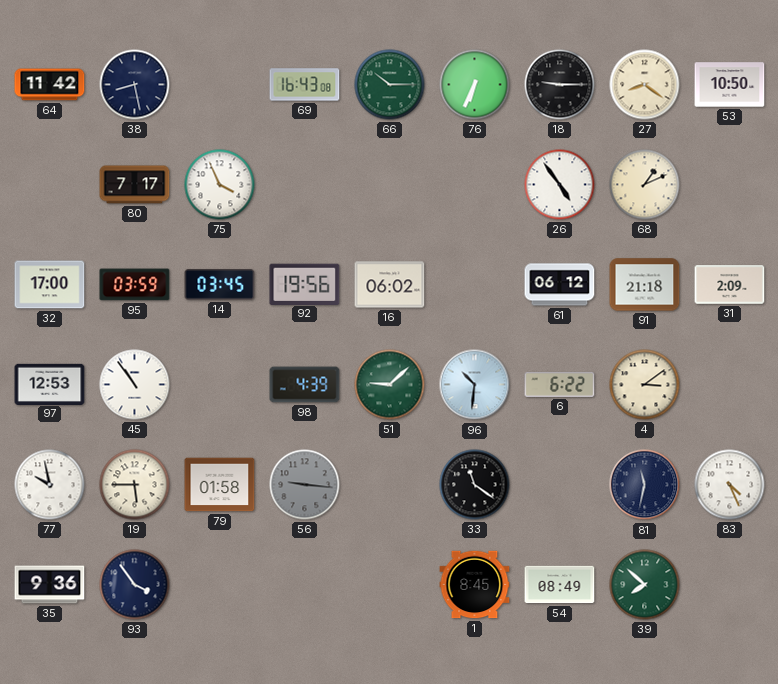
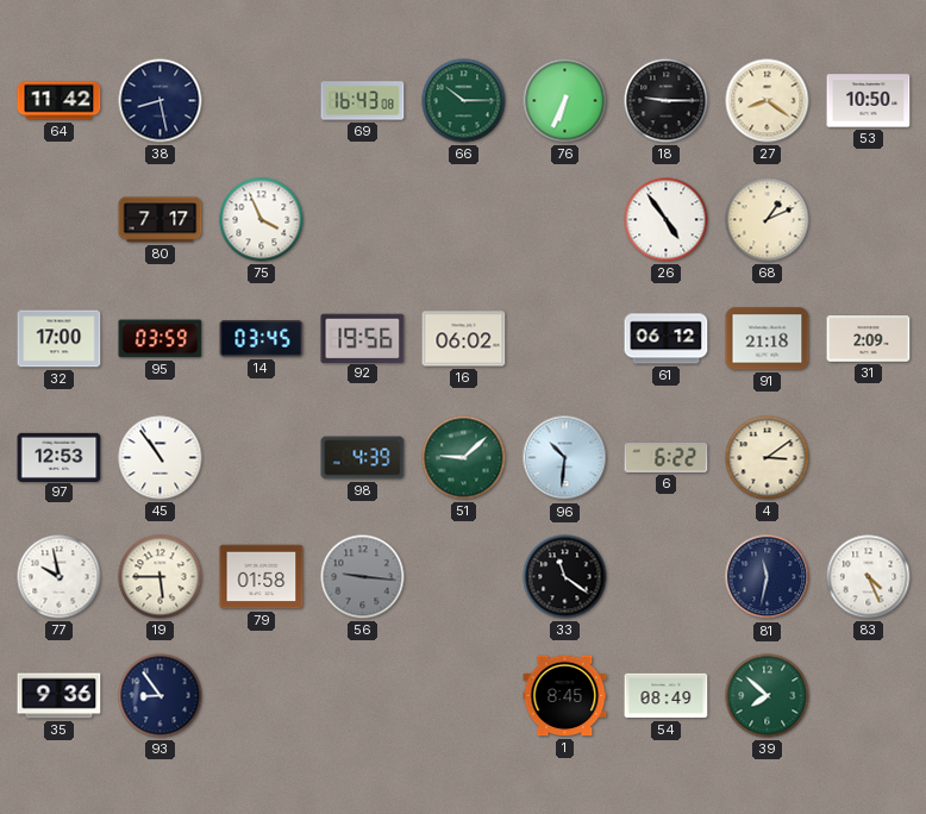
93: 3:54 -> 8:54 (161, 696)
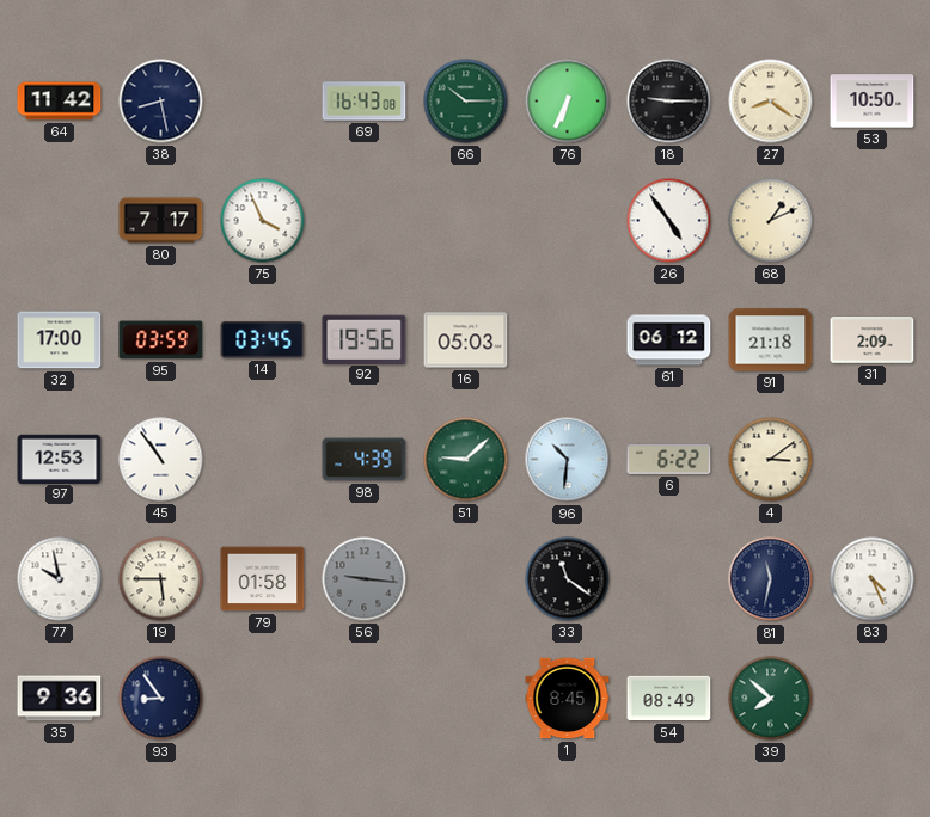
16: 06:02 -> 05:03 (466, 340)
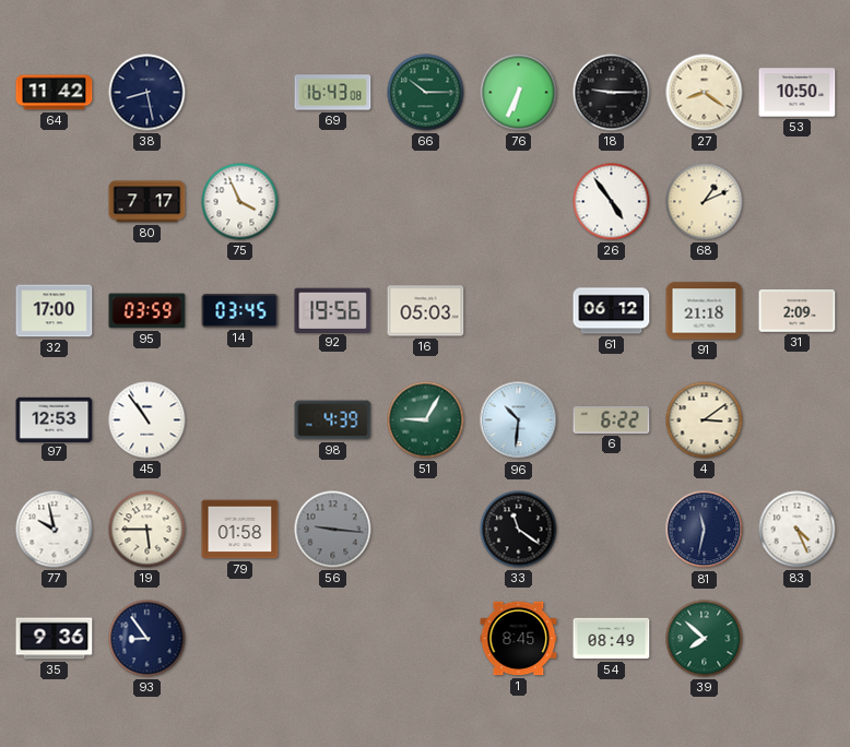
51: 9:08 -> 9:05 (426, 420)
